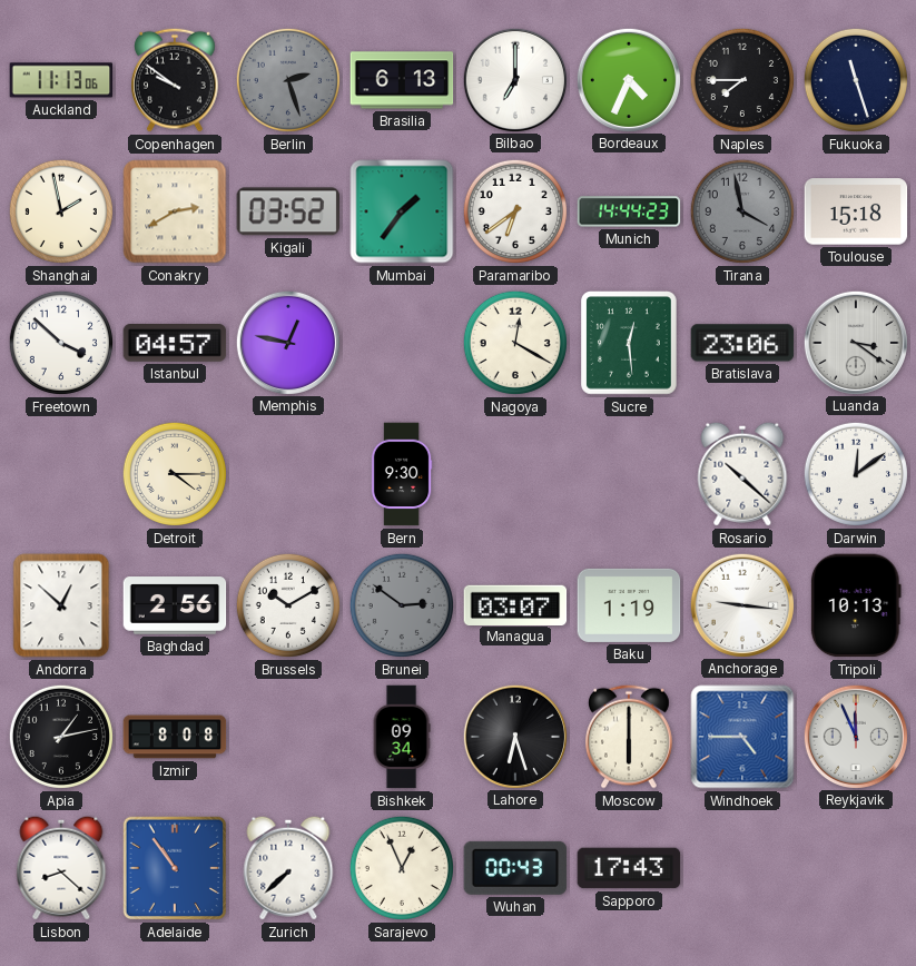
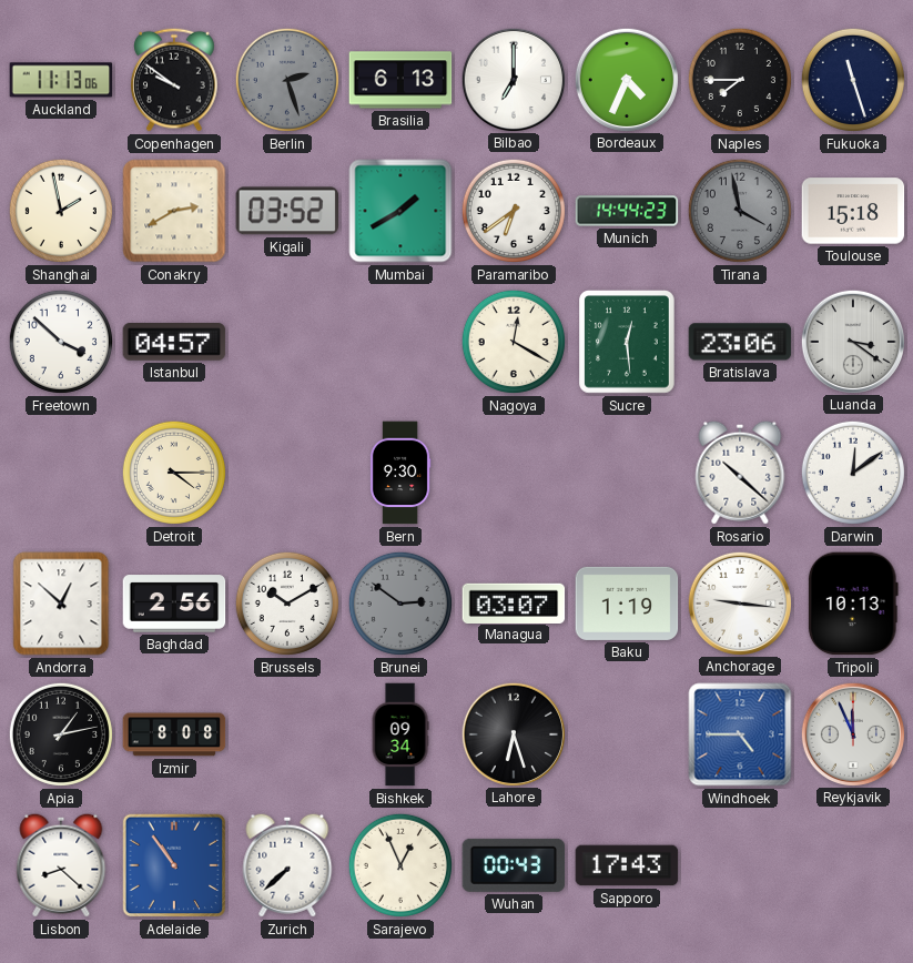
Mumbai: 1:36 -> 1:40 (400, 211)
Memphis: 12:47 -> none (287, 342)
Moscow: 6:00 -> none (630, 737)
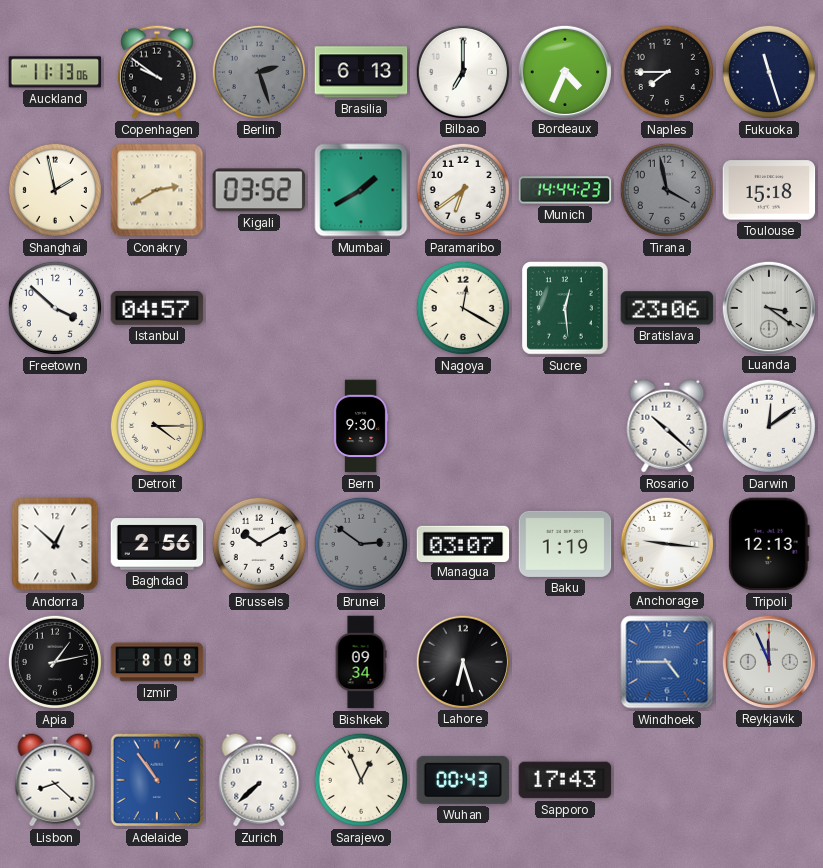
Tripoli: 10:13 -> 12:13 (769, 544)
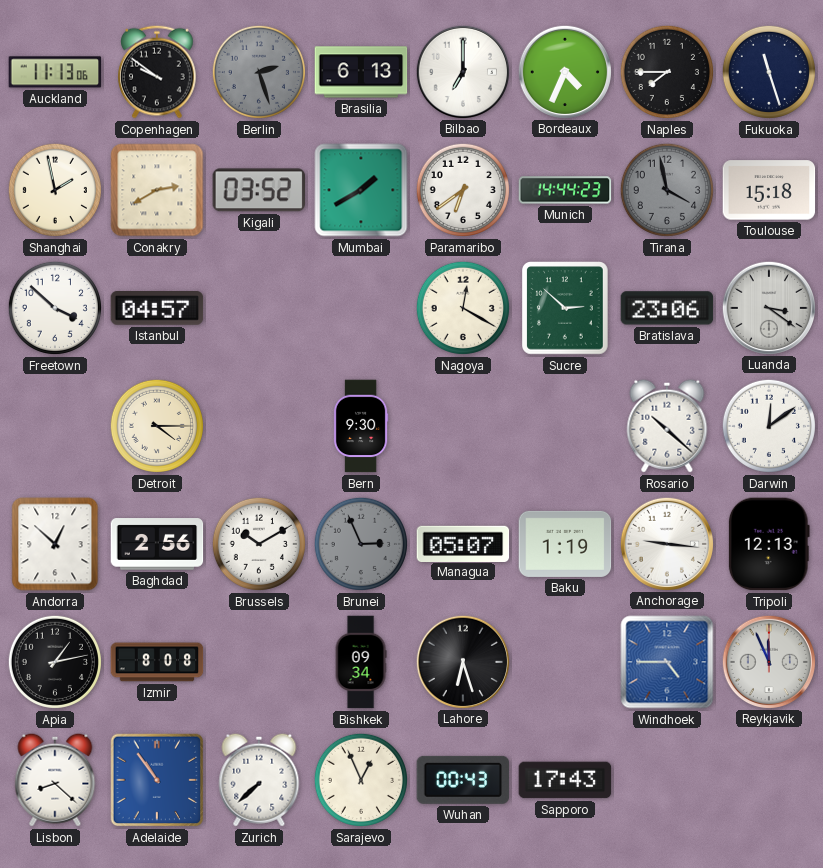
Sucre: 12:29 -> 2:52 (566, 309)
Brunei: 2:51 -> 2:56 (361, 544)
Managua: 03:07 -> 05:07 (463, 543)
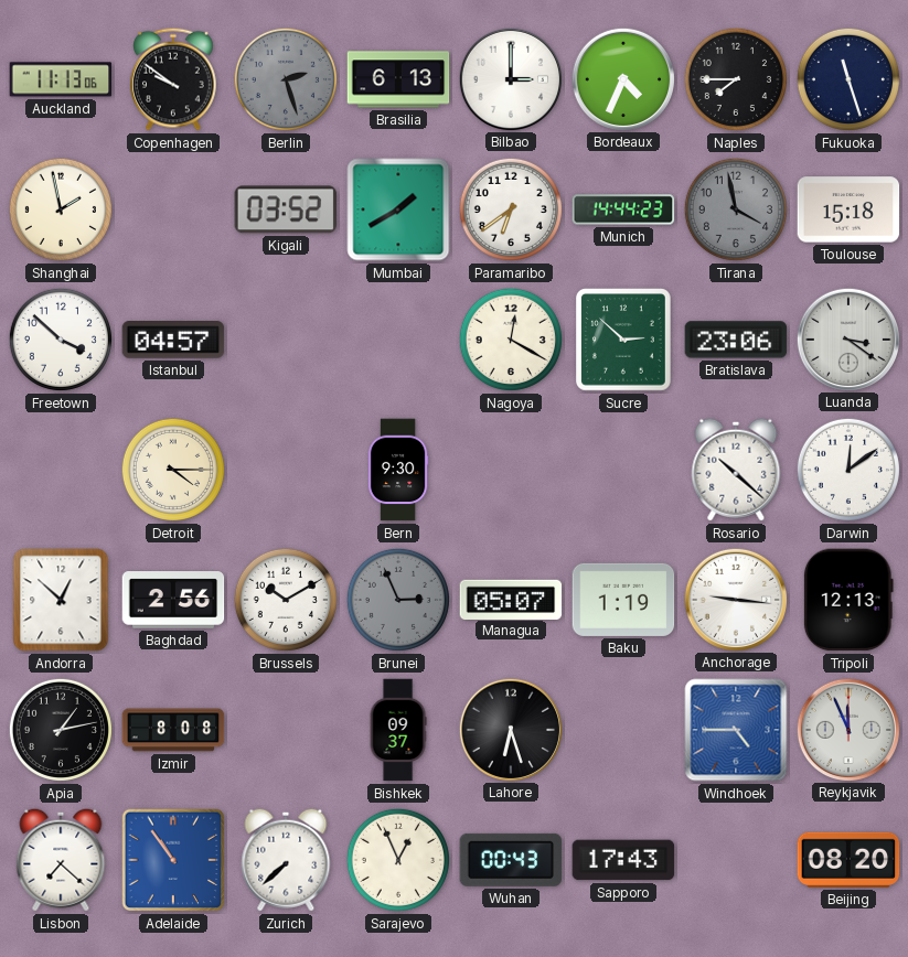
Bilbao: 7:00 -> 3:00 (510, 78)
Conakry: 2:40 -> none (157, 190)
Bishkek: 09:34 -> 09:37 (398, 730)
Lisbon: 8:22 -> 7:22 (61, 860)
Beijing: none -> 08:20 (848, 860)
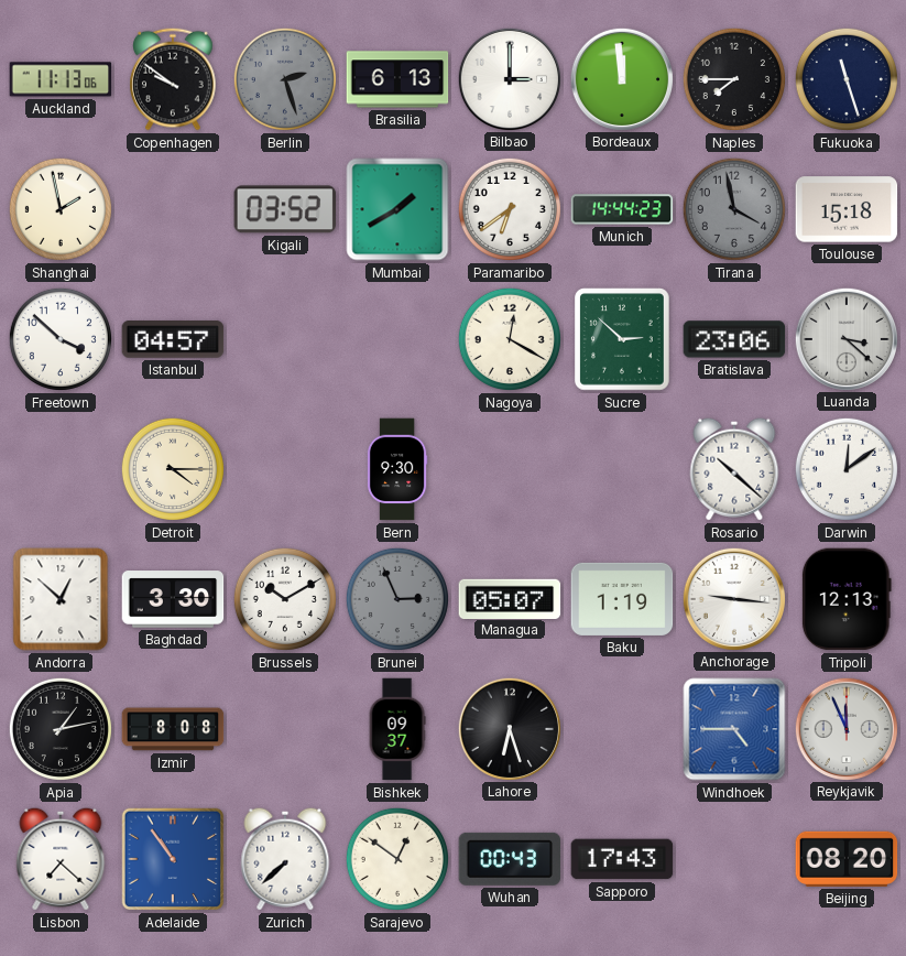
Bordeaux: 4:34 -> 11:59 (621, 78)
Luanda: 3:21 -> 3:22 (845, 338)
Baghdad: 2:56 -> 3:30 (173, 599)
Sarajevo: 12:56 -> 12:51 (397, 859)
